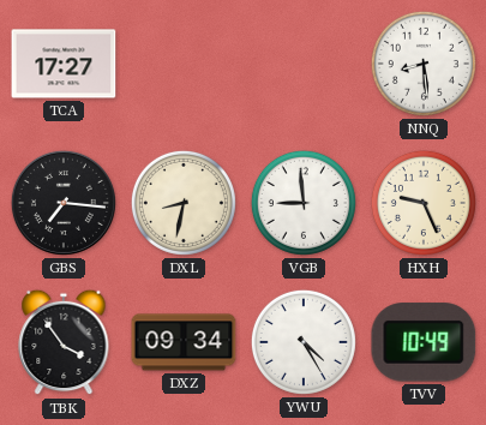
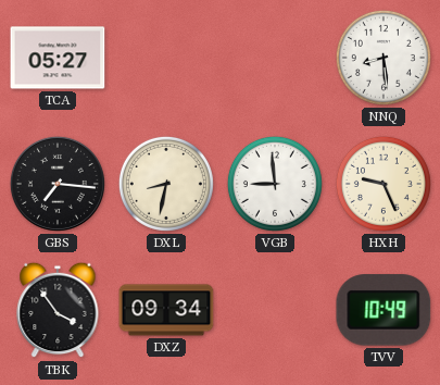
TCA: 17:27 -> 05:27 (58, 58)
YWU: 4:25 -> none (304, 342)
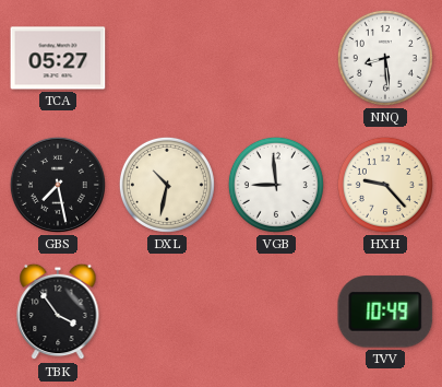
GBS: 7:16 -> 7:28 (58, 185)
DXL: 8:32 -> 10:32 (167, 185)
HXH: 9:26 -> 9:23 (385, 185)
DXZ: 09:34 -> none (166, 310)
